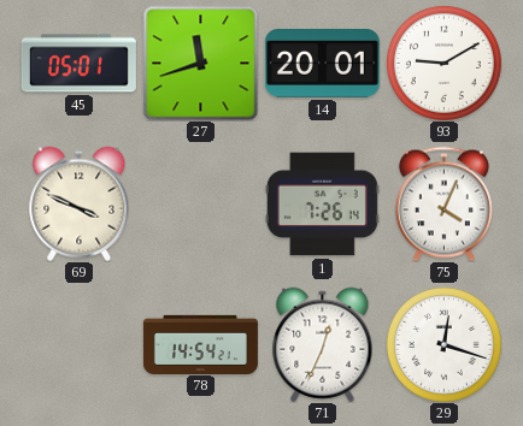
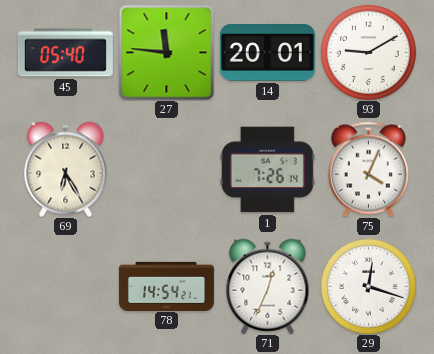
45: 05:01 -> 05:40 (65, 53)
27: 11:42 -> 11:46 (166, 52)
69: 3:49 -> 6:25 (66, 169)
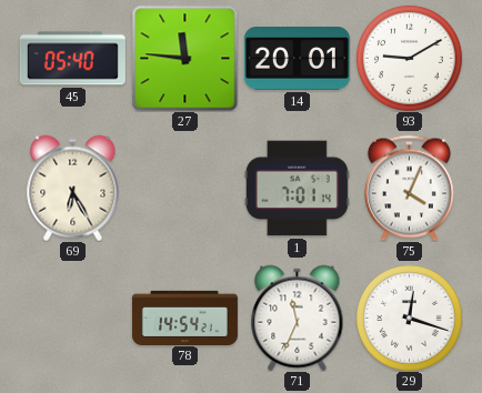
1: 7:26 -> 7:01 (297, 189)
71: 12:34 -> 11:34 (298, 318)
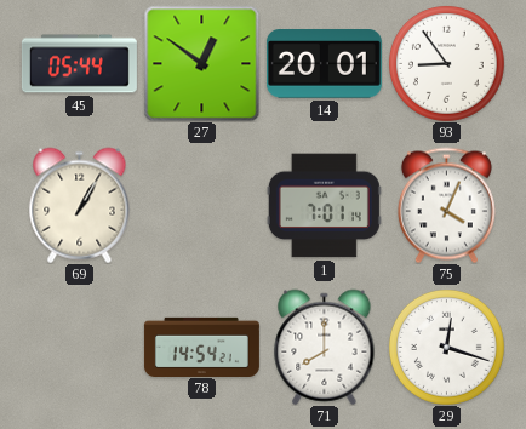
45: 05:40 -> 05:44 (79, 64)
27: 11:46 -> 12:51 (201, 63)
93: 9:10 -> 8:54 (446, 63)
69: 6:25 -> 1:05 (80, 205)
71: 11:34 -> 8:00 (325, 347)
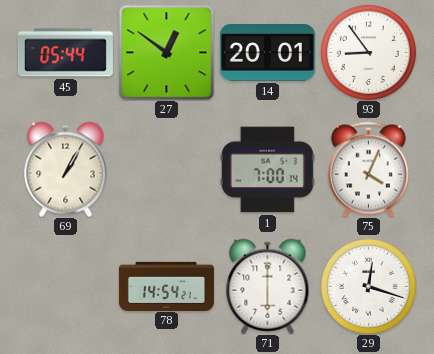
1: 7:01 -> 7:00 (267, 170)
71: 8:00 -> 6:00 (268, 286)
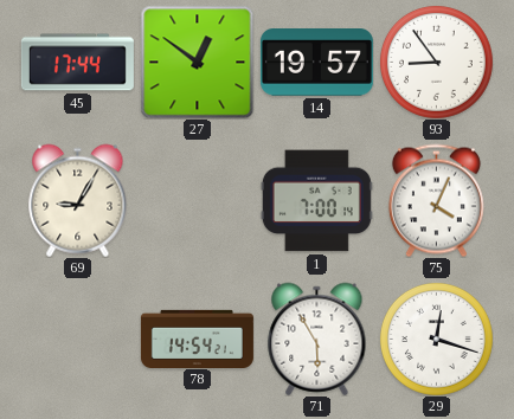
45: 05:44 -> 17:44 (77, 63)
14: 20:01 -> 19:57 (316, 63)
69: 1:05 -> 9:05 (78, 200)
71: 6:00 -> 5:55 (317, 339)
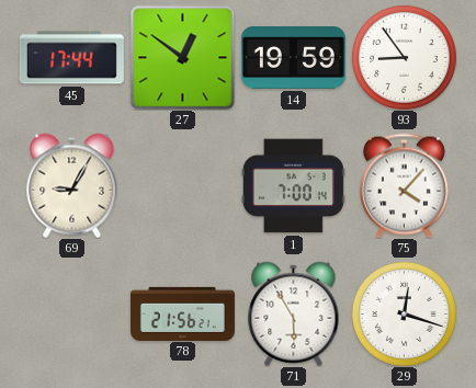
14: 19:57 -> 19:59 (293, 58)
75: 4:04 -> 4:07 (404, 185)
78: 14:54 -> 21:56 (182, 313)
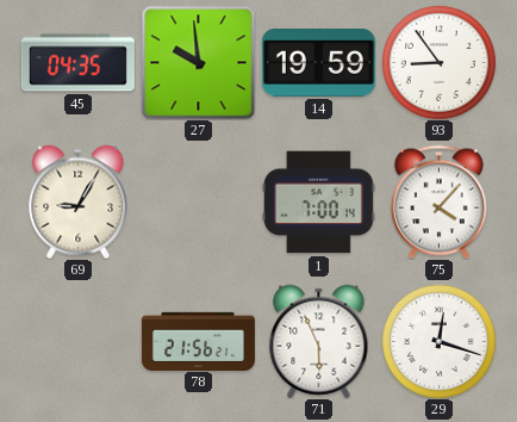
45: 17:44 -> 04:35 (77, 63)
27: 12:51 -> 9:59 (198, 62)
71: 5:55 -> 5:56 (319, 341)
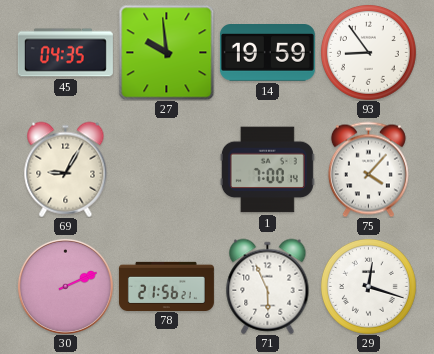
30: none -> 2:11 (65, 286)
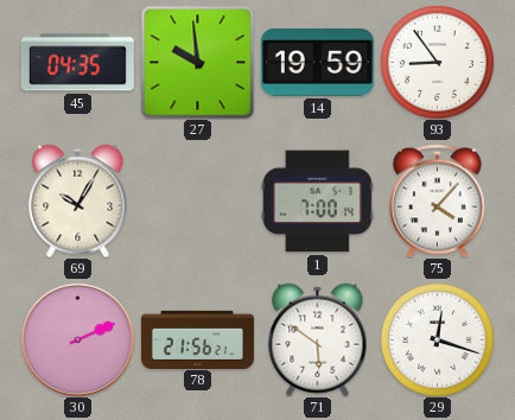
69: 9:05 -> 10:05 (78, 201)
71: 5:56 -> 5:51 (318, 339)
